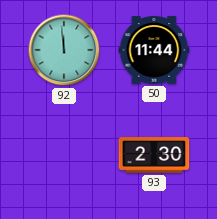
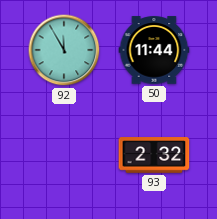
92: 11:59 -> 11:55 (64, 50)
93: 2:30 -> 2:32 (154, 155)
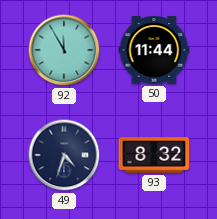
49: none -> 4:33 (64, 155)
93: 2:32 -> 8:32 (154, 155)
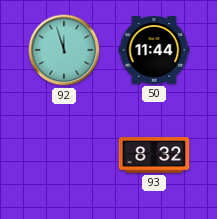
92: 11:55 -> 11:57 (64, 50)
49: 4:33 -> none (64, 155)
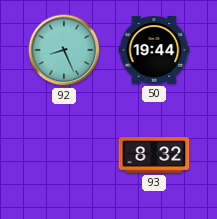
92: 11:57 -> 8:26 (64, 50)
50: 11:44 -> 19:44 (154, 50)
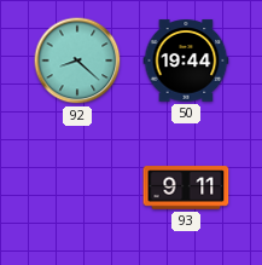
92: 8:26 -> 8:22 (77, 61)
93: 8:32 -> 9:11 (186, 188)
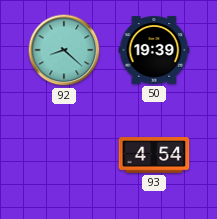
50: 19:44 -> 19:39 (154, 50)
93: 9:11 -> 4:54 (154, 155)
